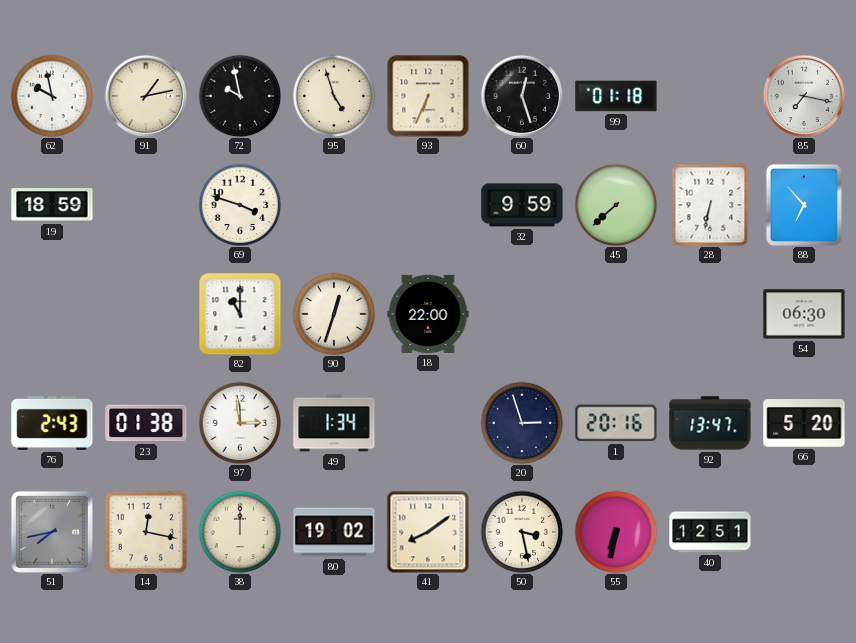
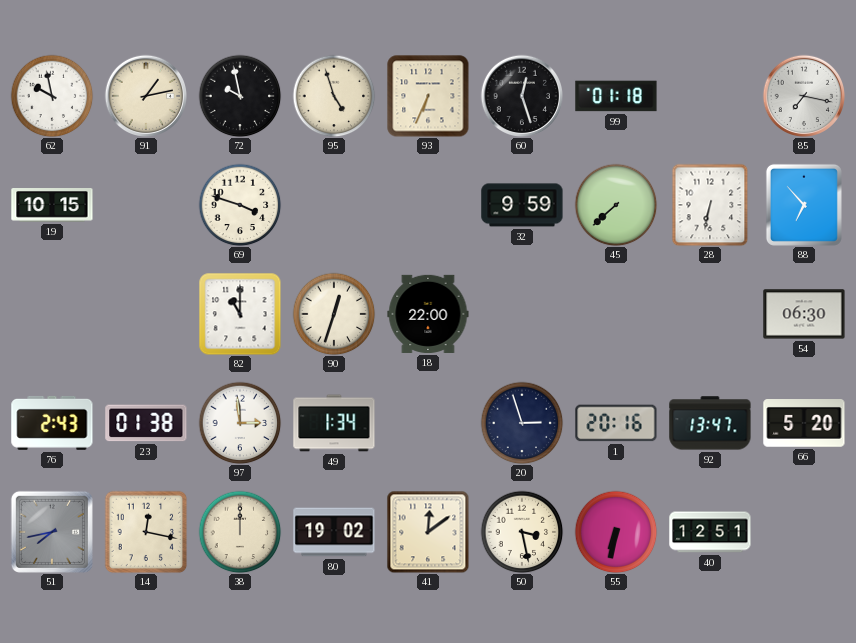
19: 18:59 -> 10:15 (52, 206)
41: 8:09 -> 12:09 (428, 532)
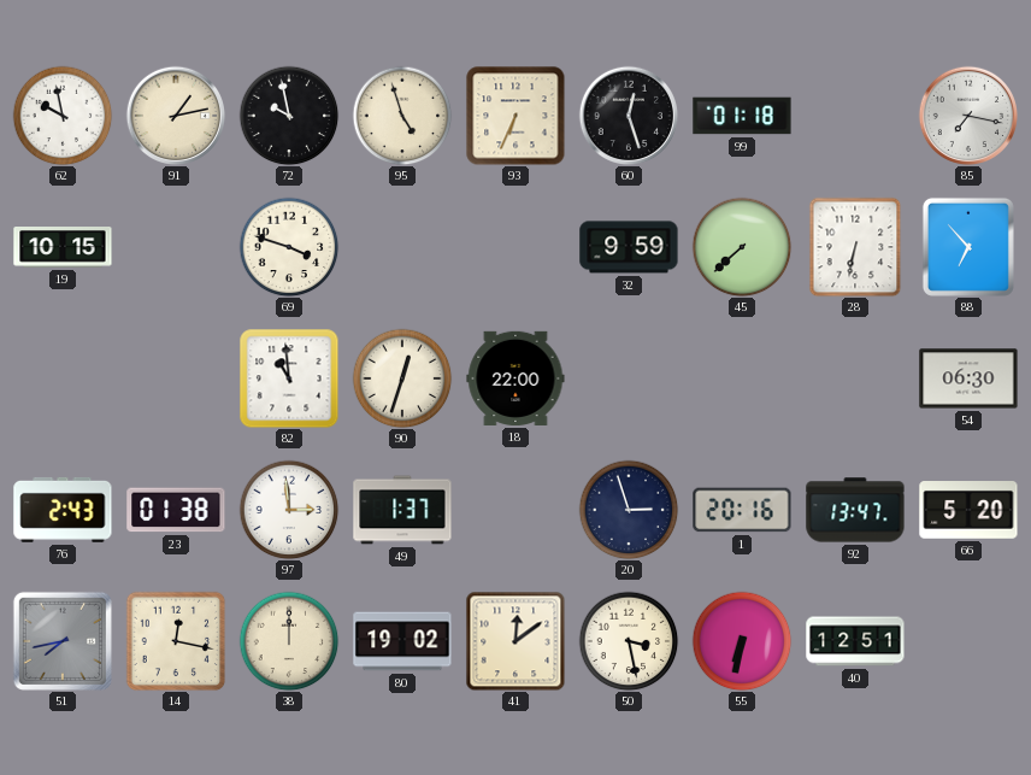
82: 11:00 -> 10:59 (289, 378)
49: 1:34 -> 1:37 (402, 510)
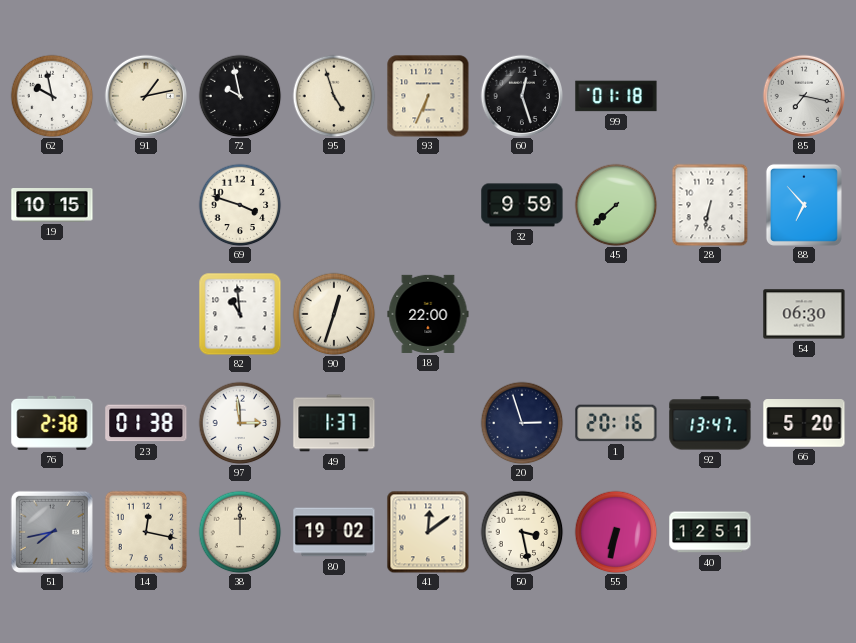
76: 2:43 -> 2:38 (52, 423)
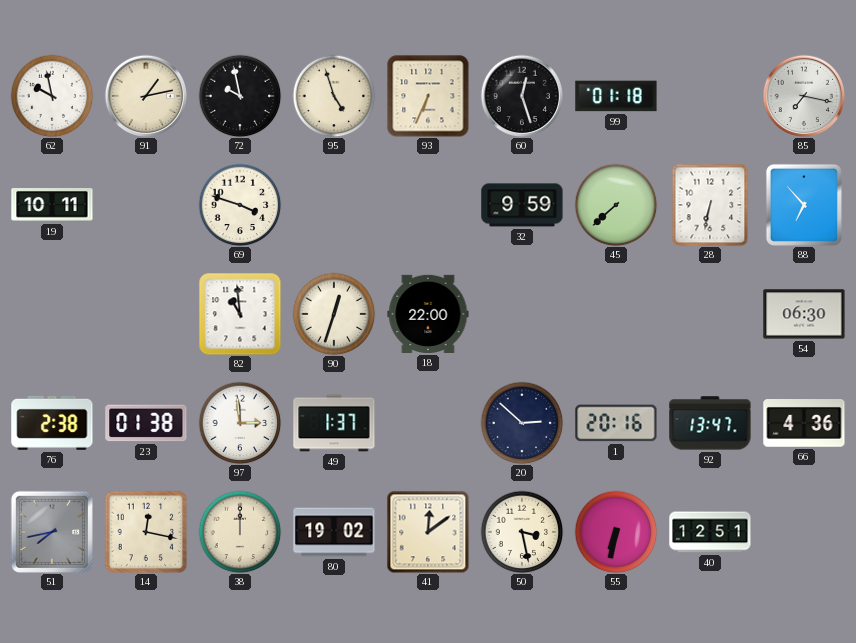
19: 10:15 -> 10:11 (52, 206)
20: 2:57 -> 2:52 (522, 423)
66: 5:20 -> 4:36 (804, 424)
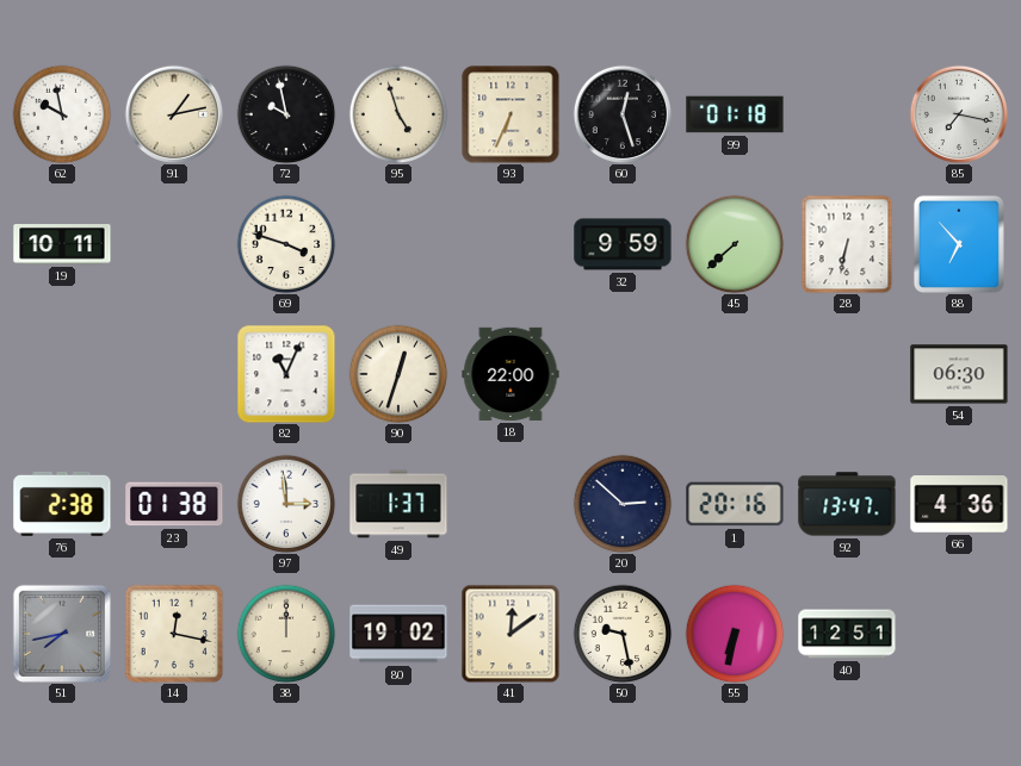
82: 10:59 -> 11:04 (286, 374)
50: 3:28 -> 9:28 (623, 634)
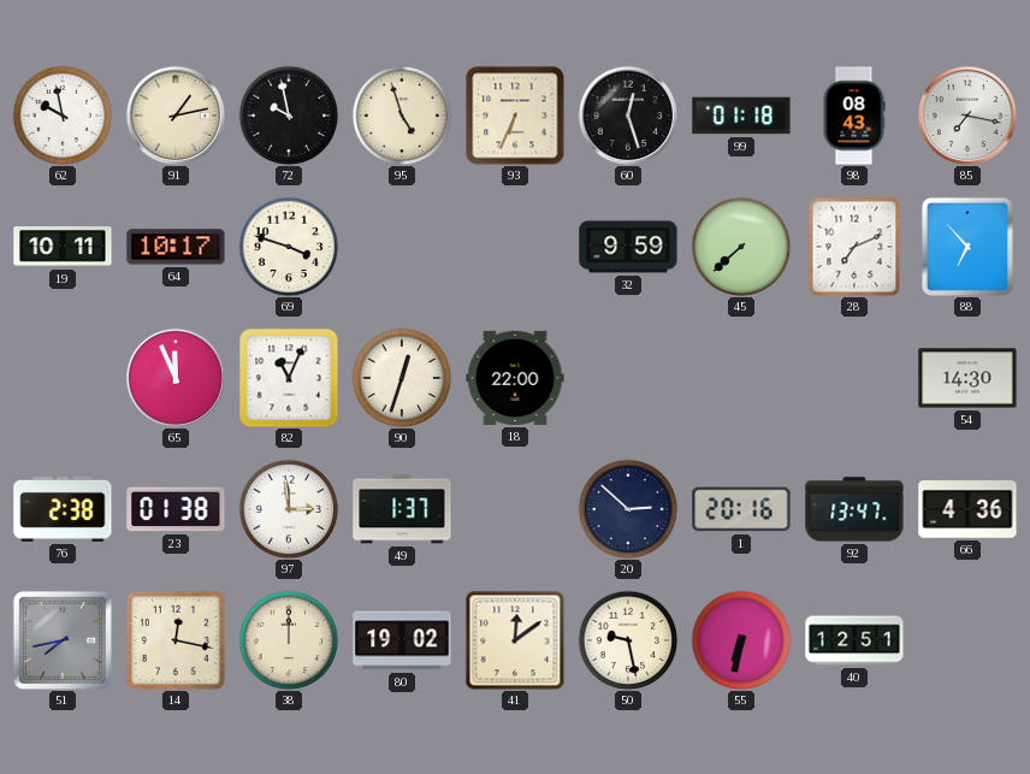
98: none -> 08:43 (854, 116)
64: none -> 10:17 (176, 247)
28: 6:32 -> 7:11 (854, 247)
65: none -> 11:56 (174, 377)
54: 06:30 -> 14:30 (967, 378)
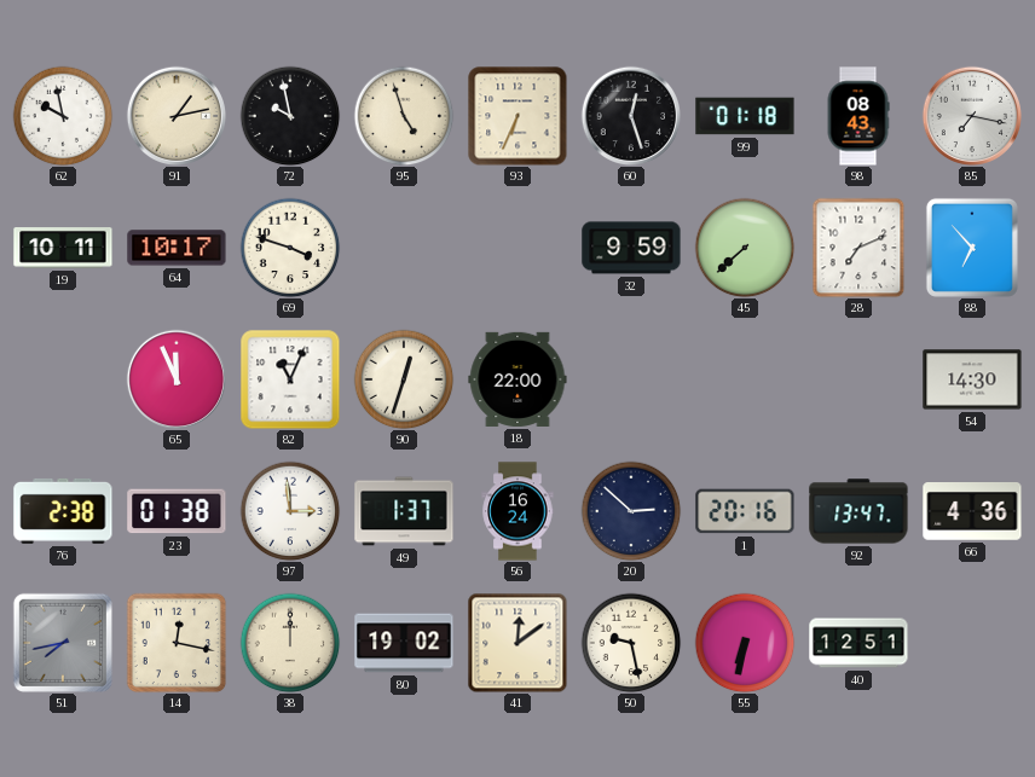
56: none -> 16:24 (517, 511)
